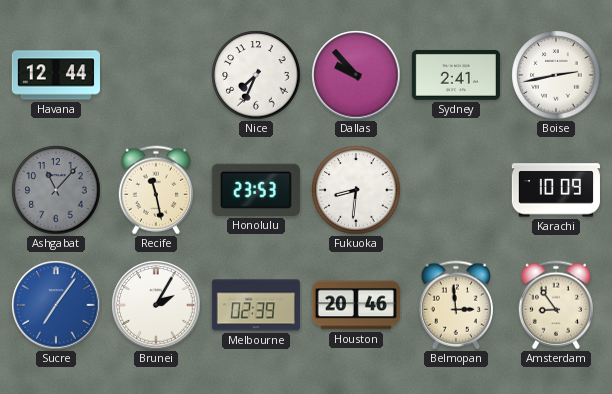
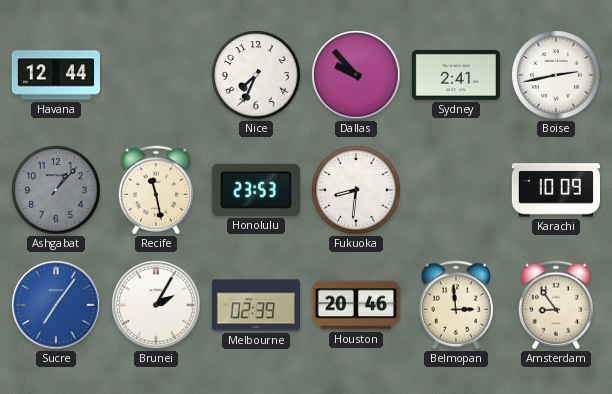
Ashgabat: 11:07 -> 1:07 (56, 190)
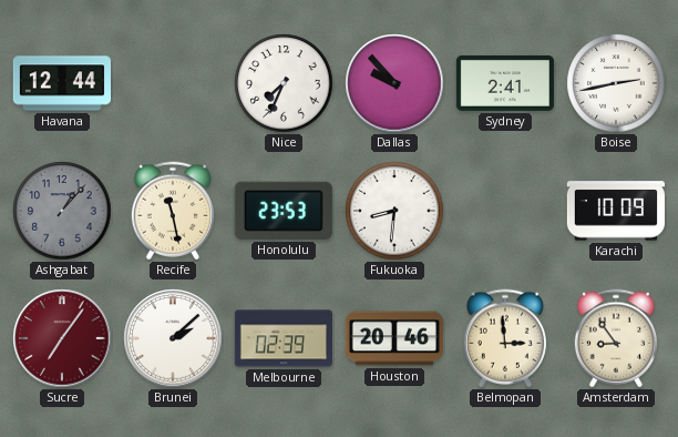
Sucre dial: blue -> burgundy (62, 338)
Brunei: 2:05 -> 2:08 (173, 338)
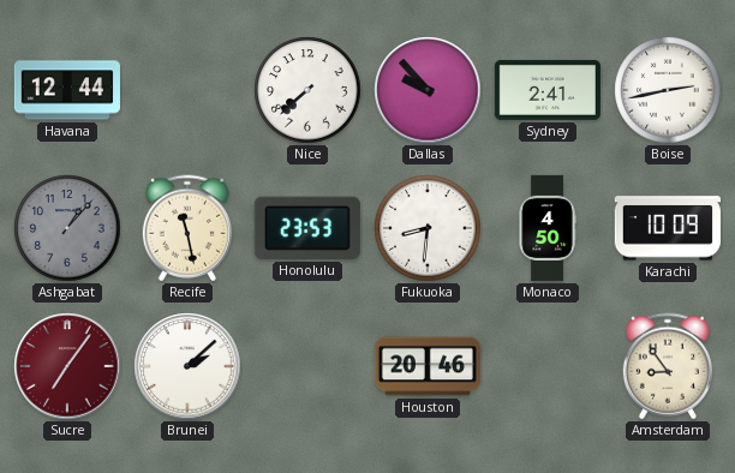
Nice: 7:34 -> 7:38 (307, 90)
Monaco: none -> 4:50 (548, 228)
Melbourne: 02:39 -> none (284, 338)
Belmopan: 2:59 -> none (505, 338)
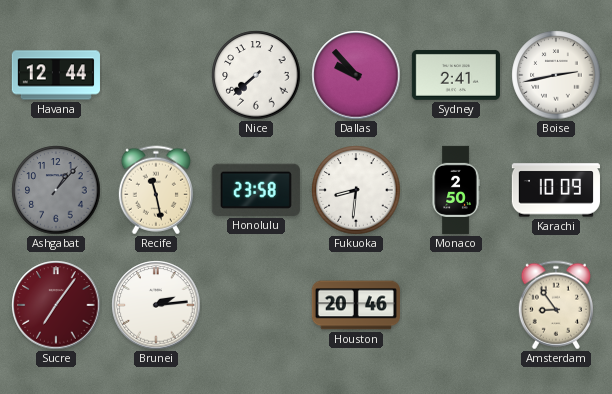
Honolulu: 23:53 -> 23:58 (256, 190)
Monaco: 4:50 -> 2:50 (456, 190)
Brunei: 2:08 -> 2:14 (156, 305)
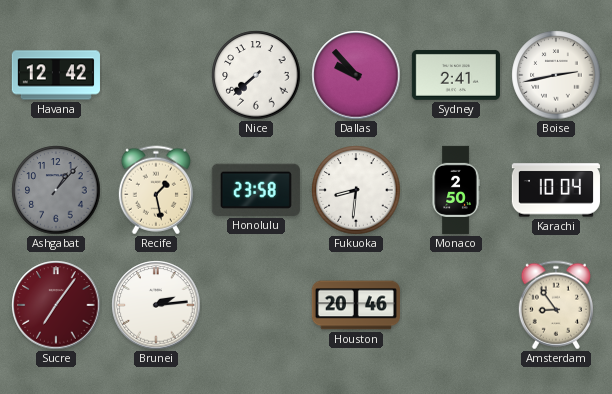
Havana: 12:44 -> 12:42 (56, 75)
Recife: 11:28 -> 1:28 (156, 190)
Karachi: 10:09 -> 10:04 (556, 190)
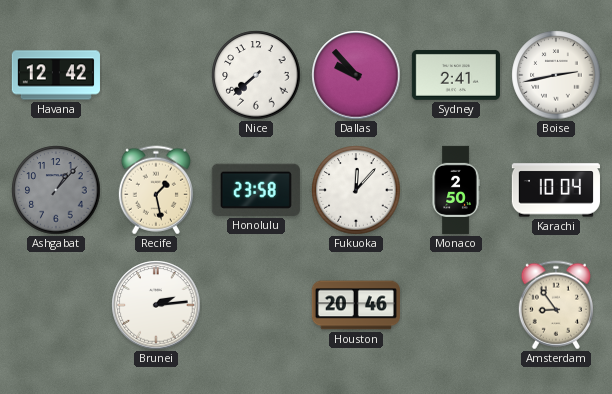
Fukuoka: 8:31 -> 12:07 (356, 190)
Sucre: 7:06 -> none (56, 305)
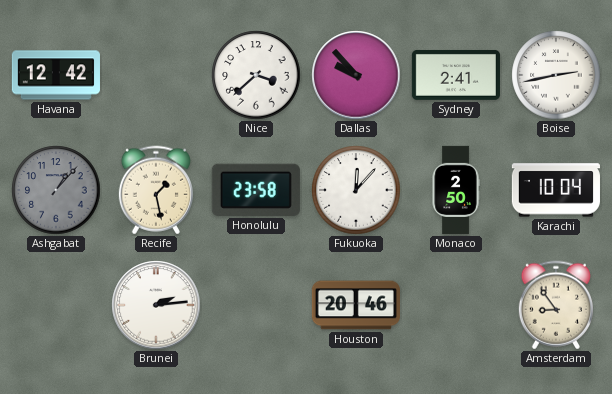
Nice: 7:38 -> 3:38 (256, 75)
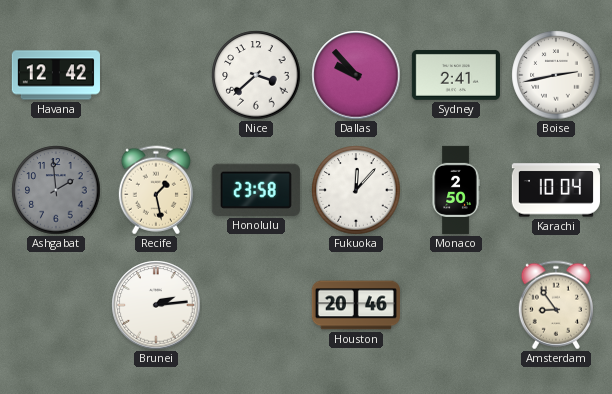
Ashgabat: 1:07 -> 1:59 (56, 190)
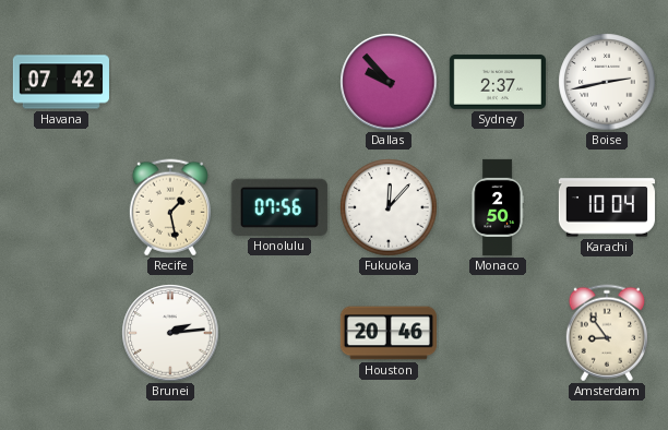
Havana: 12:42 -> 07:42 (61, 82)
Nice: 3:38 -> none (256, 75)
Sydney: 2:41 -> 2:37 (498, 82)
Ashgabat: 1:59 -> none (56, 190)
Honolulu: 23:58 -> 07:56 (279, 207)
